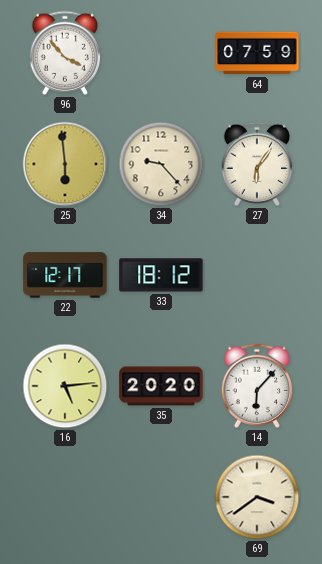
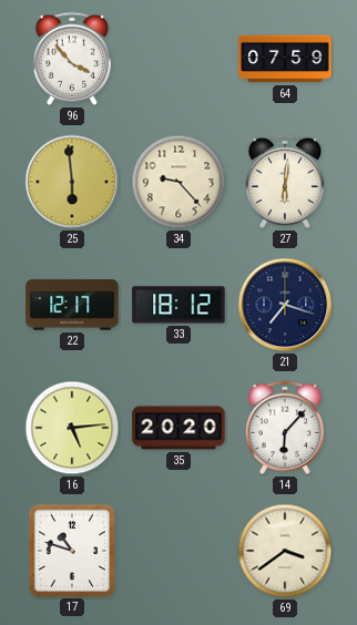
27: 6:06 -> 6:01 (284, 182)
21: none -> 7:18 (285, 305)
17: none -> 10:48 (71, 550)
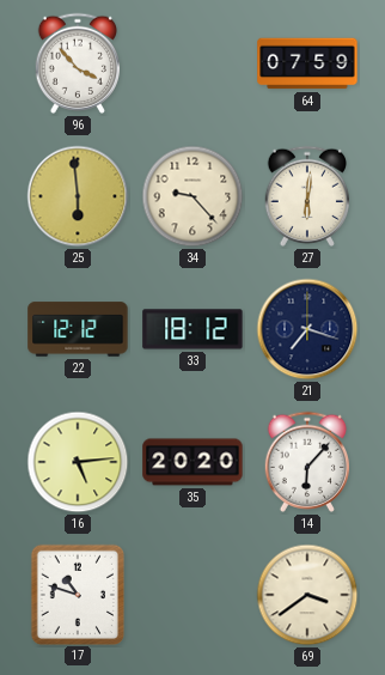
22: 12:17 -> 12:12 (78, 329)
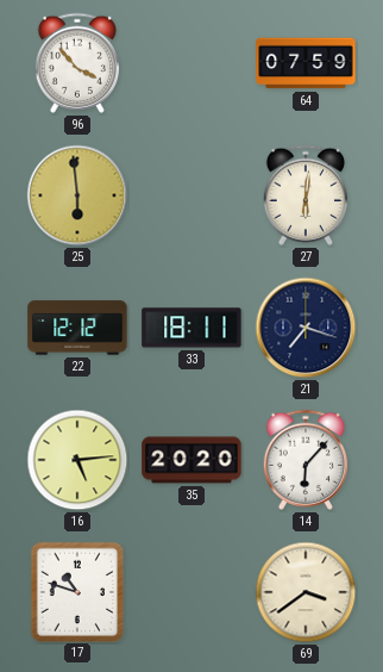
34: 9:23 -> none (192, 196)
33: 18:12 -> 18:11 (191, 328)
